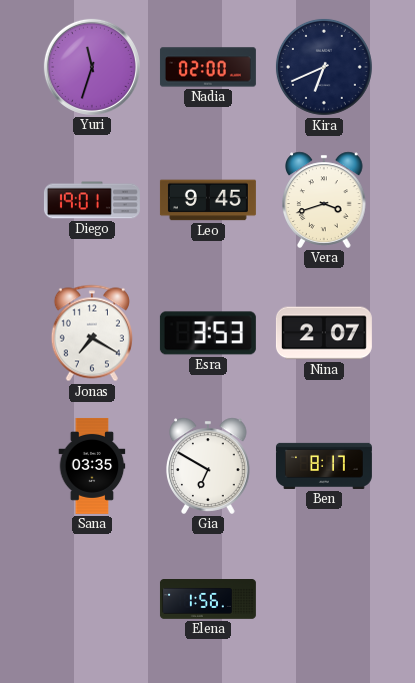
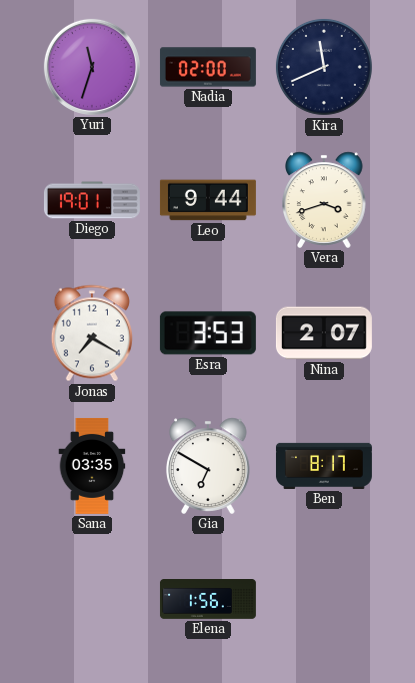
Kira: 6:41 -> 11:41 (324, 67)
Leo: 9:45 -> 9:44 (208, 200)
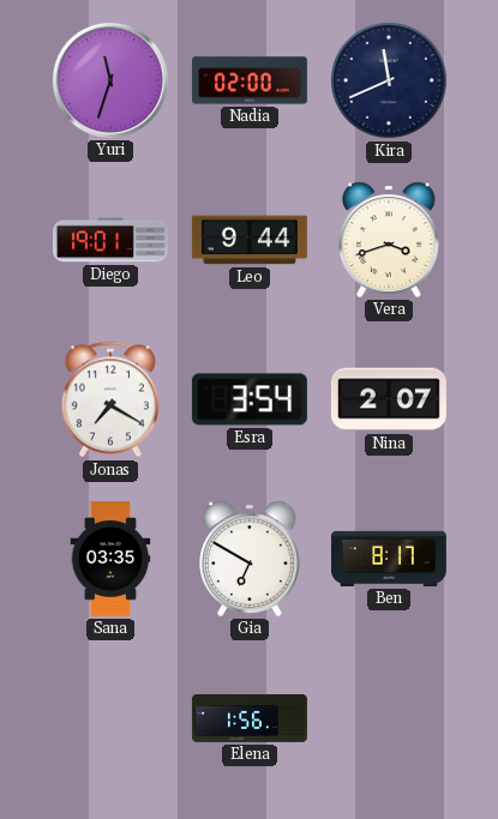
Esra: 3:53 -> 3:54 (250, 399)
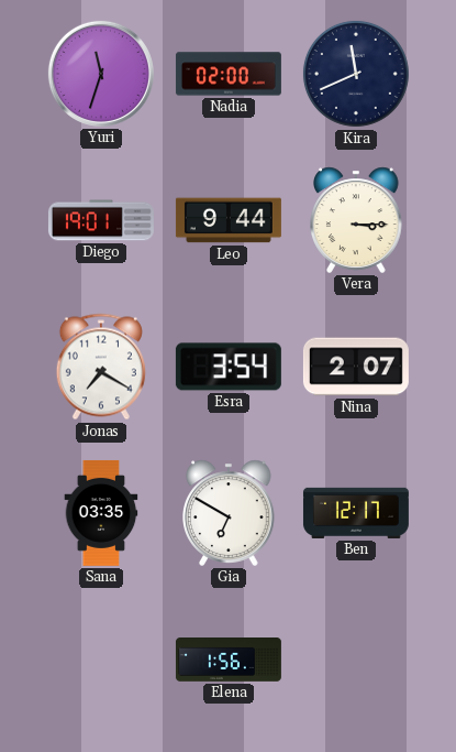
Vera: 3:42 -> 3:15 (357, 220)
Ben: 8:17 -> 12:17 (356, 513)
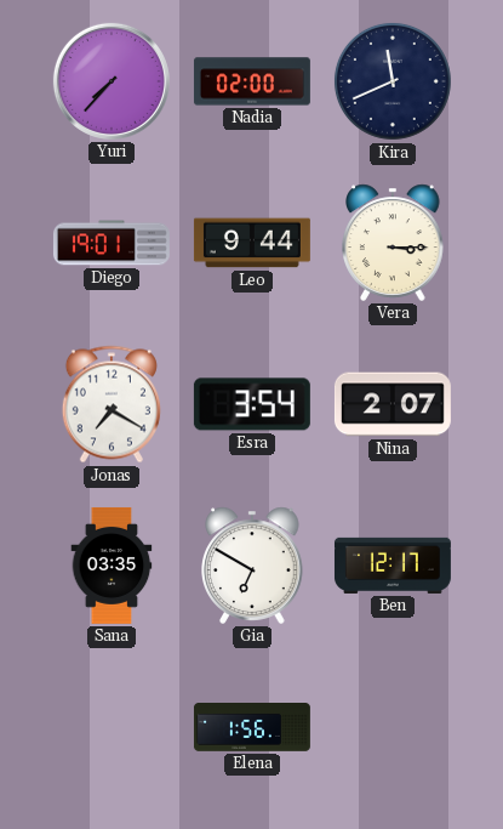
Yuri: 11:33 -> 7:37 (112, 81)
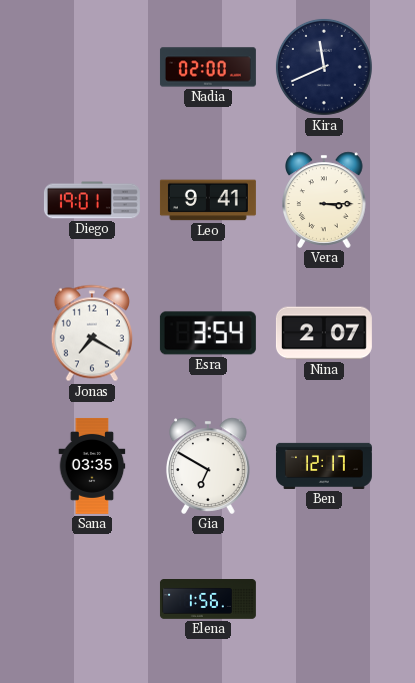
Yuri: 7:37 -> none (112, 81)
Leo: 9:44 -> 9:41 (208, 200)
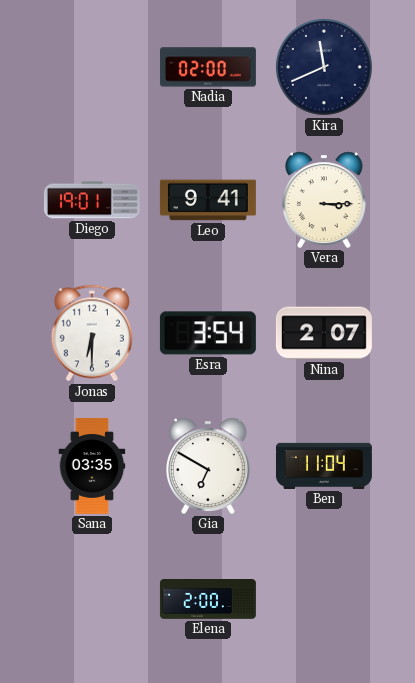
Jonas: 7:20 -> 6:30 (92, 333)
Ben: 12:17 -> 11:04 (324, 466)
Elena: 1:56 -> 2:00 (208, 600)
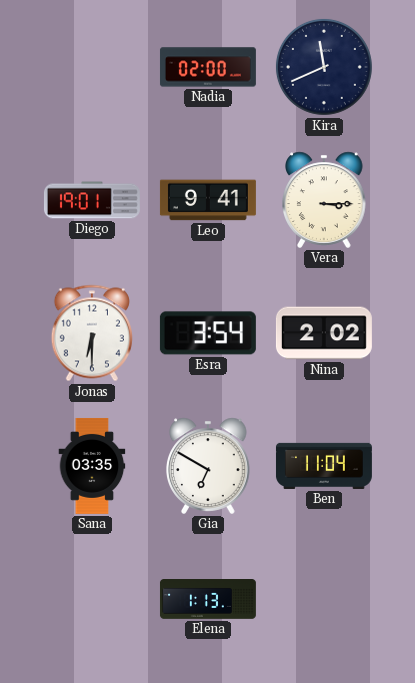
Nina: 2:07 -> 2:02 (324, 333)
Elena: 2:00 -> 1:13 (208, 600)
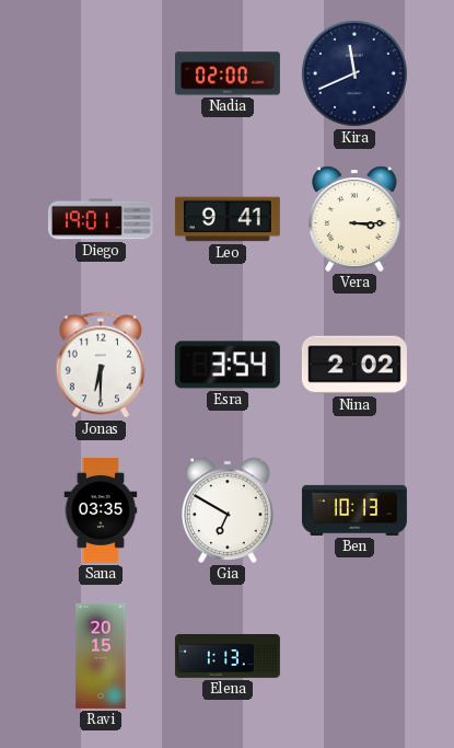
Ben: 11:04 -> 10:13 (354, 510)
Ravi: none -> 20:15 (101, 656)
